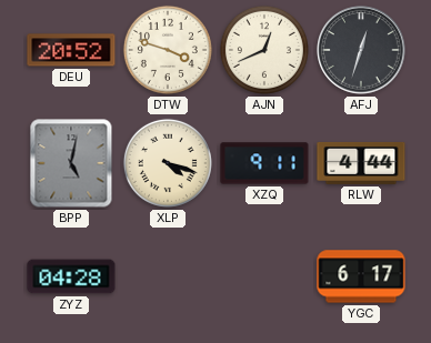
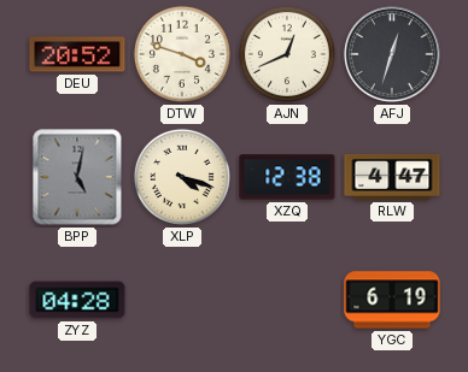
XZQ: 9:11 -> 12:38 (287, 177)
RLW: 4:44 -> 4:47 (392, 177)
YGC: 6:17 -> 6:19 (392, 300)
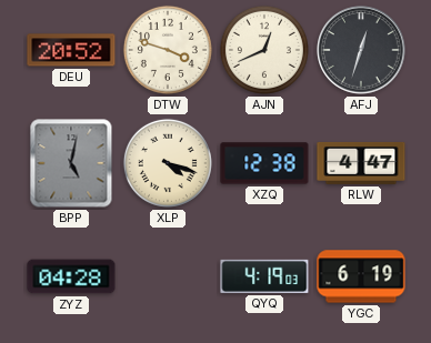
QYQ: none -> 4:19 (264, 276)
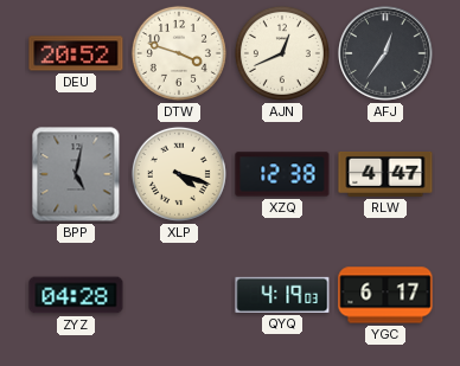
AFJ: 12:33 -> 12:36 (385, 53)
YGC: 6:19 -> 6:17 (385, 295)
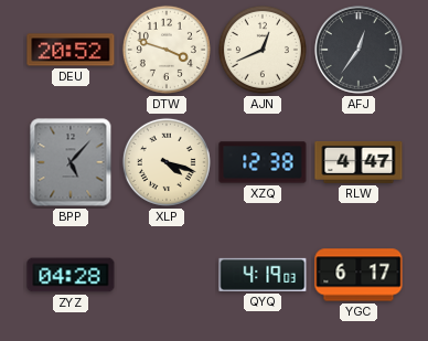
BPP: 5:02 -> 5:07 (71, 162)
